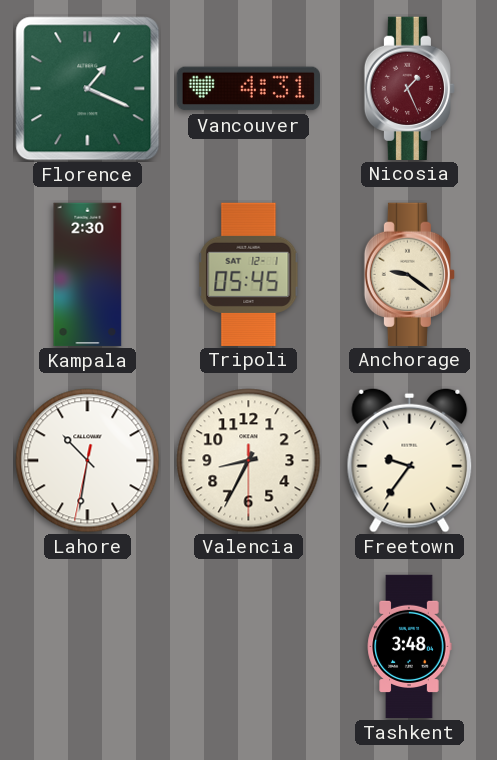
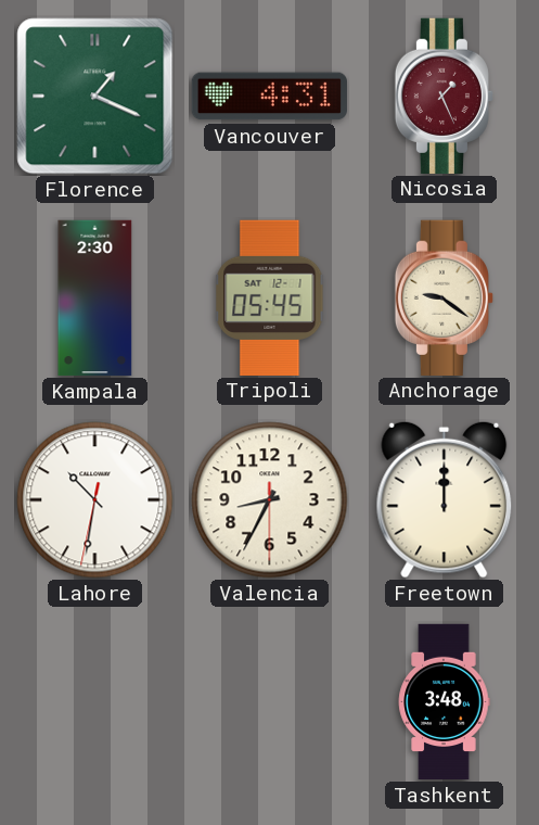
Freetown: 9:36 -> 12:00 (445, 499)
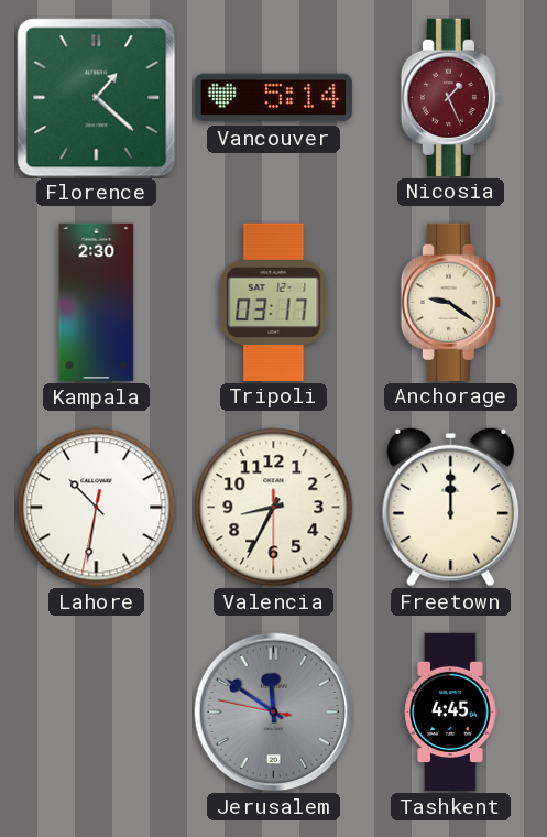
Florence: 1:19 -> 1:22 (97, 98)
Vancouver: 4:31 -> 5:14 (273, 98)
Tripoli: 05:45 -> 03:17 (274, 302)
Jerusalem: none -> 11:50 (274, 713)
Tashkent: 3:48 -> 4:45 (450, 713)
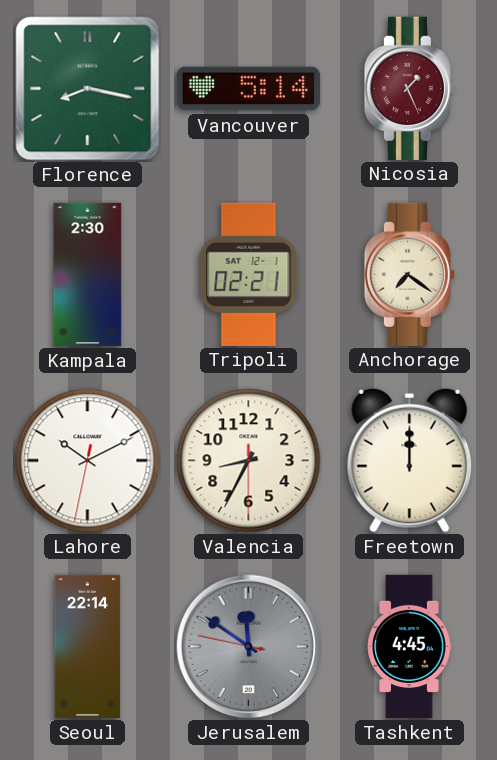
Florence: 1:22 -> 8:17 (88, 89)
Tripoli: 03:17 -> 02:21 (249, 274)
Anchorage: 9:21 -> 7:21 (409, 274)
Lahore: 10:31 -> 10:10 (88, 461)
Seoul: none -> 22:14 (88, 647)
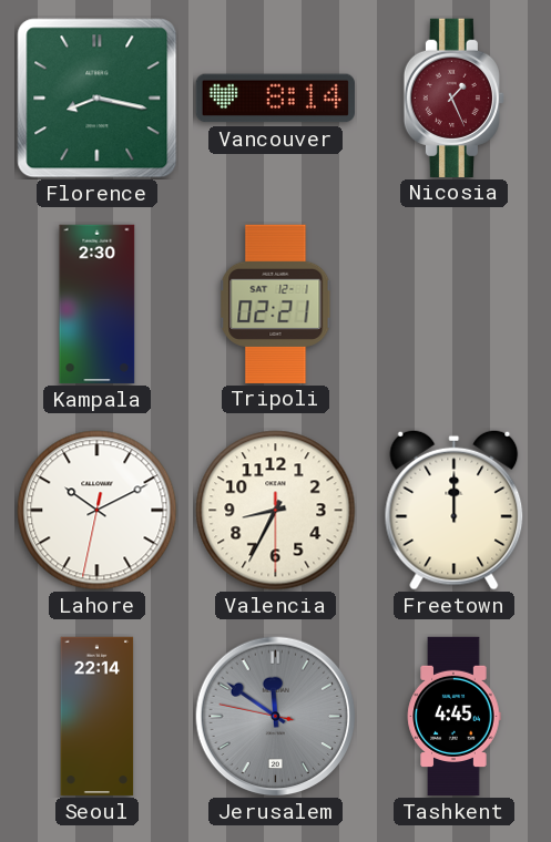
Vancouver: 5:14 -> 8:14 (275, 99)
Anchorage: 7:21 -> none (409, 274)
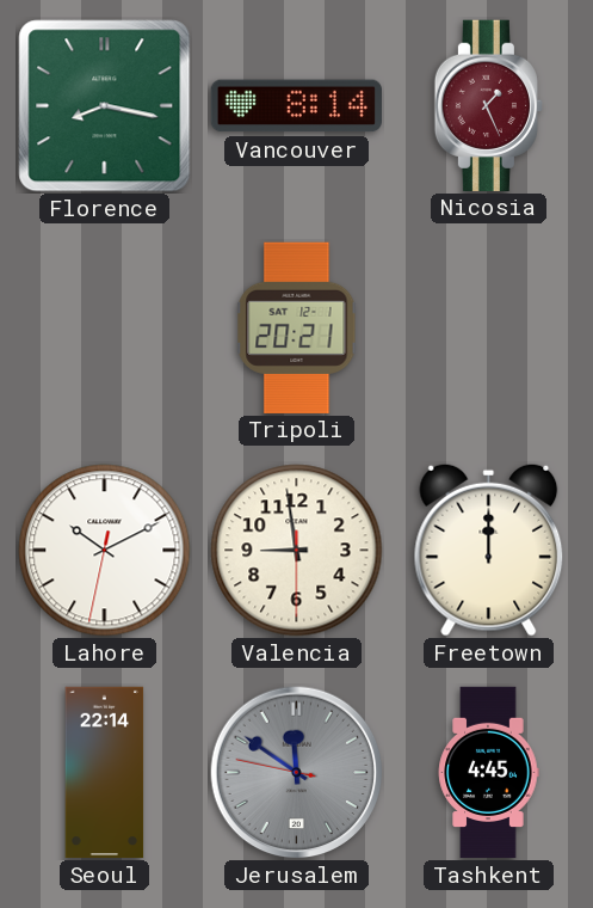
Kampala: 2:30 -> none (98, 305)
Tripoli: 02:21 -> 20:21 (297, 327)
Valencia: 8:34 -> 8:58 (297, 551)
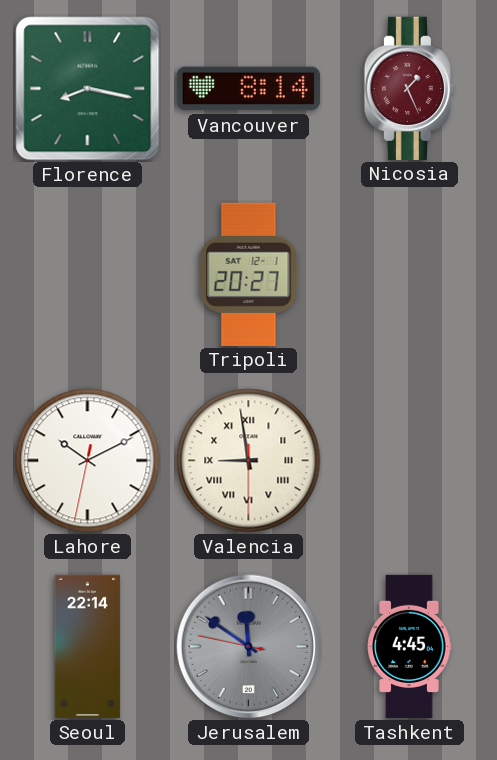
Tripoli: 20:21 -> 20:27 (249, 274)
Valencia numerals: Arabic -> Roman (249, 461)
Freetown: 12:00 -> none (489, 550)
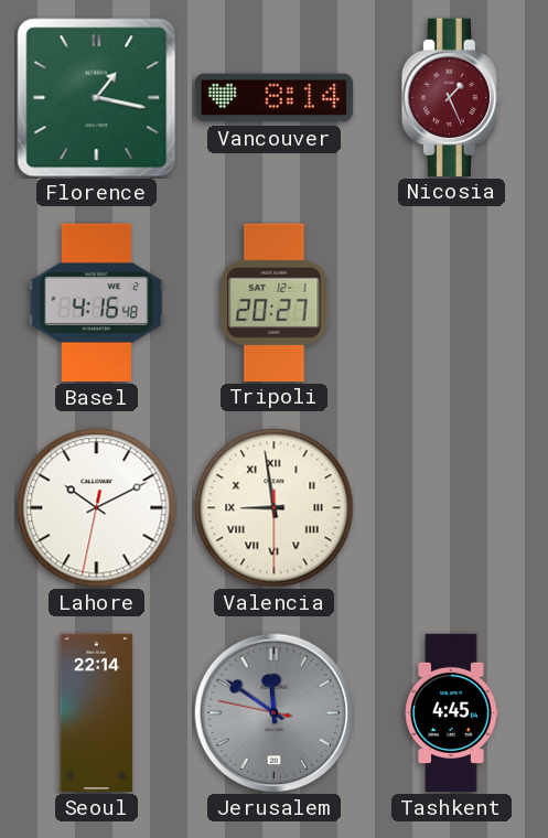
Florence: 8:17 -> 1:17 (97, 98)
Basel: none -> 4:16 (97, 302)
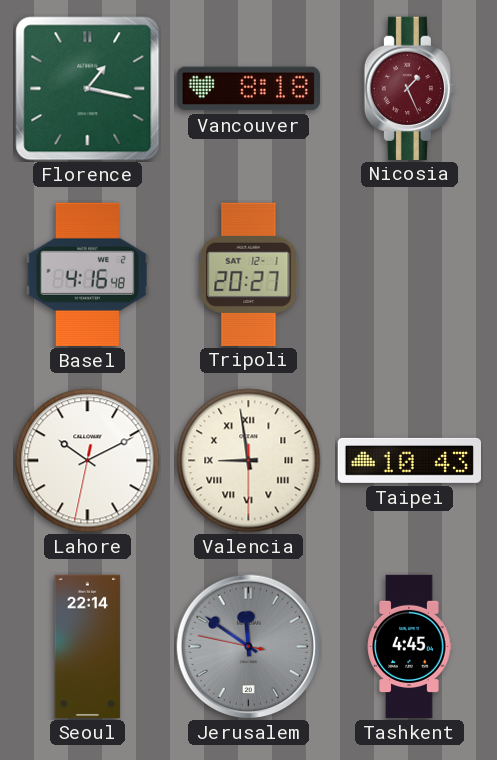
Vancouver: 8:14 -> 8:18 (248, 89)
Taipei: none -> 10:43 (409, 460)
